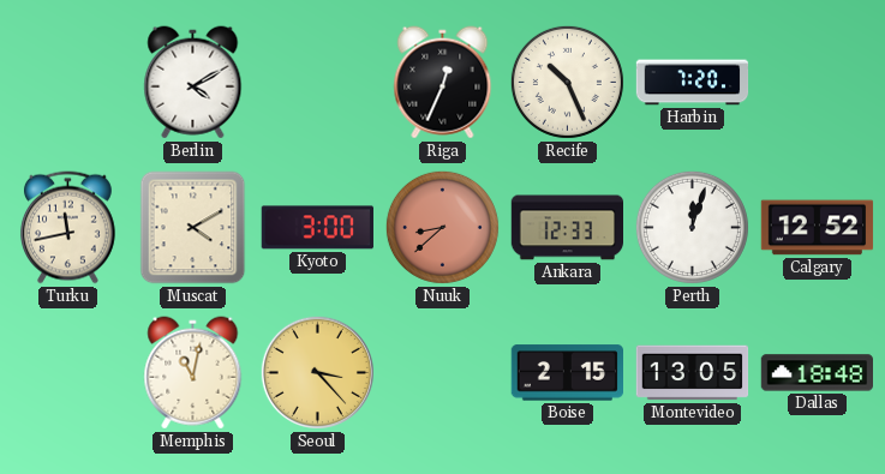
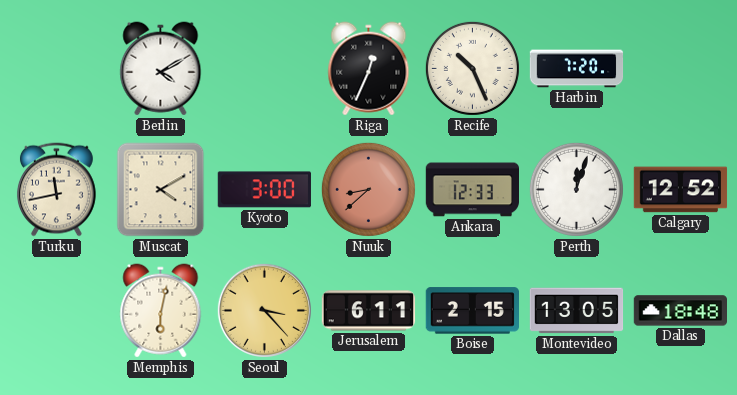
Memphis: 11:02 -> 6:02 (161, 311)
Jerusalem: none -> 6:11 (369, 311)
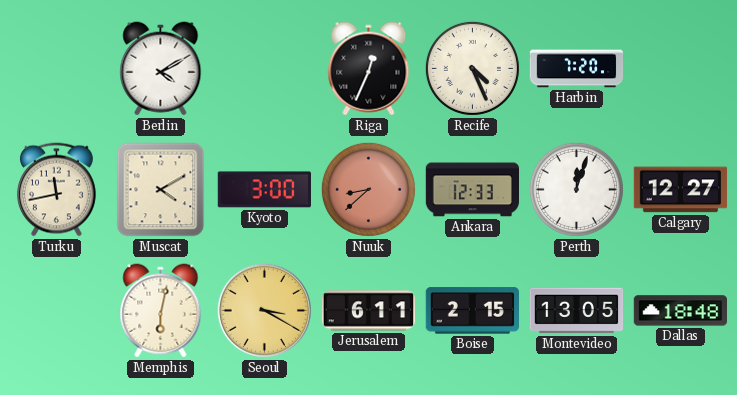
Recife: 10:26 -> 4:26 (472, 68)
Calgary: 12:52 -> 12:27 (681, 190)
Seoul: 3:23 -> 3:20 (264, 310)
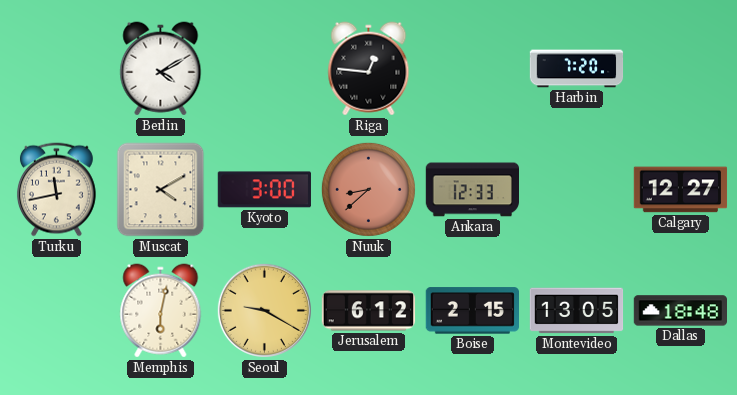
Riga: 12:34 -> 12:46 (369, 69)
Recife: 4:26 -> none (472, 68)
Perth: 12:03 -> none (576, 189)
Seoul: 3:20 -> 9:20 (264, 310)
Jerusalem: 6:11 -> 6:12 (369, 311)
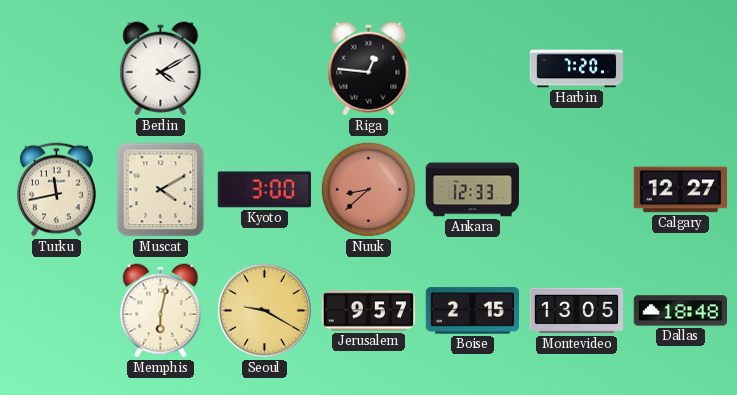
Jerusalem: 6:12 -> 9:57 (369, 311)
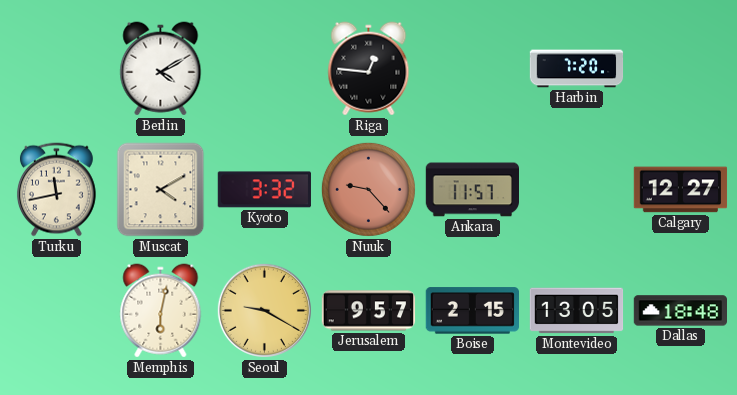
Kyoto: 3:00 -> 3:32 (264, 190)
Nuuk: 8:38 -> 9:23 (368, 189)
Ankara: 12:33 -> 11:57 (472, 190)
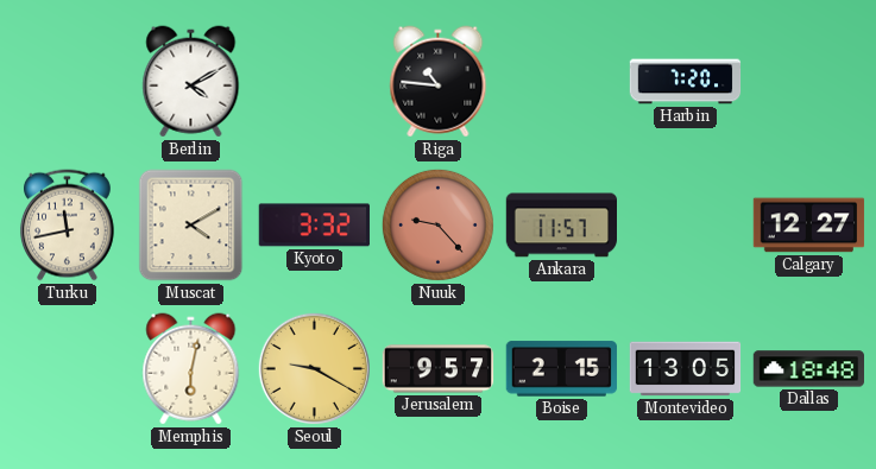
Riga: 12:46 -> 10:46 (439, 82)
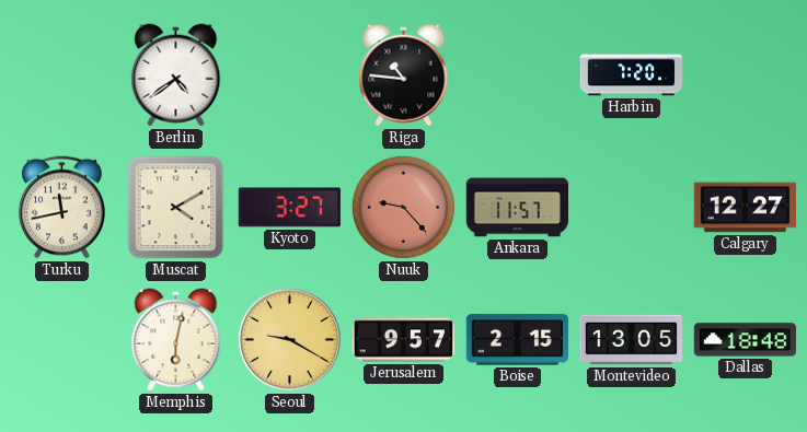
Berlin: 4:10 -> 4:39 (176, 75)
Kyoto: 3:32 -> 3:27 (289, 208)
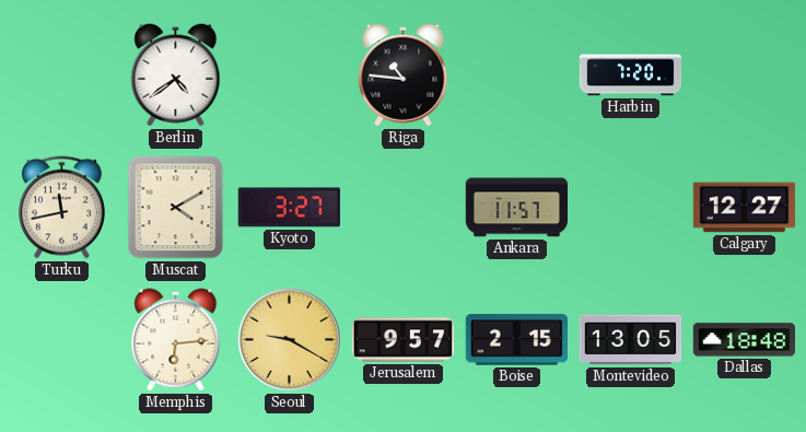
Nuuk: 9:23 -> none (403, 207)
Memphis: 6:02 -> 6:14 (176, 340)
